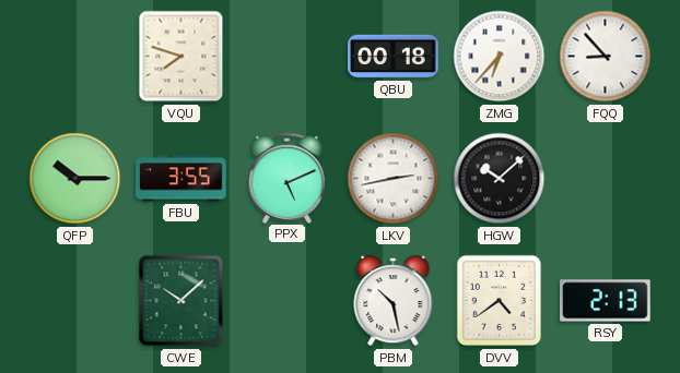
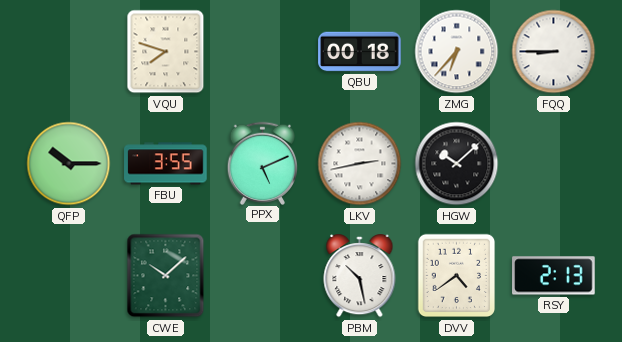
FQQ: 8:53 -> 8:45 (554, 52)
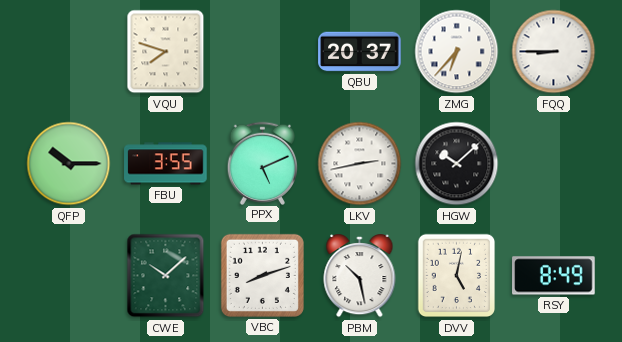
QBU: 00:18 -> 20:37 (360, 52)
VBC: none -> 8:12 (262, 275)
DVV: 4:39 -> 5:02 (457, 276)
RSY: 2:13 -> 8:49 (554, 276)
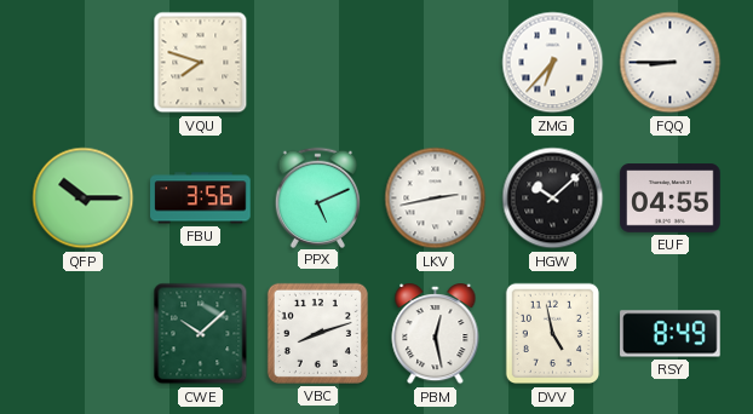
QBU: 20:37 -> none (360, 52)
FBU: 3:55 -> 3:56 (201, 199)
EUF: none -> 04:55 (671, 199)
PBM: 10:28 -> 12:28 (436, 335)
DVV: 5:02 -> 4:58 (553, 334)
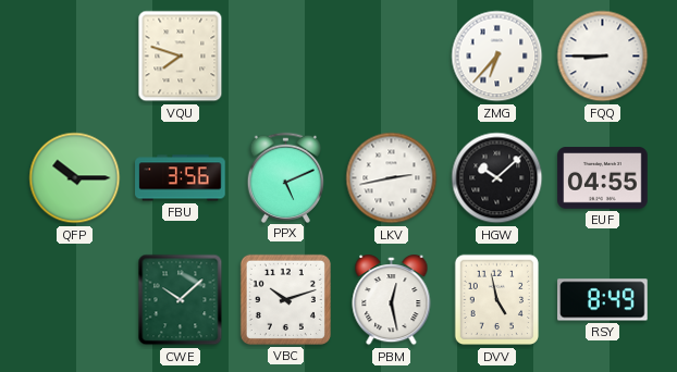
VBC: 8:12 -> 10:12 (285, 299)
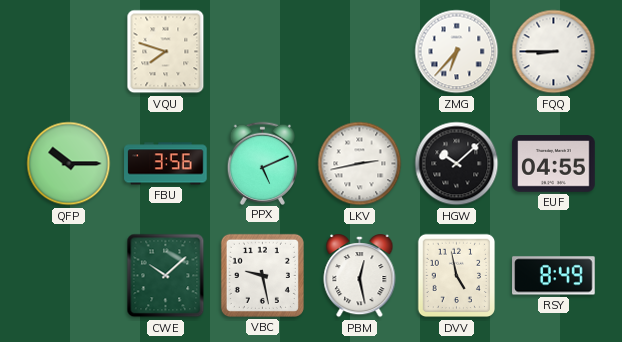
VBC: 10:12 -> 9:28 (262, 275)
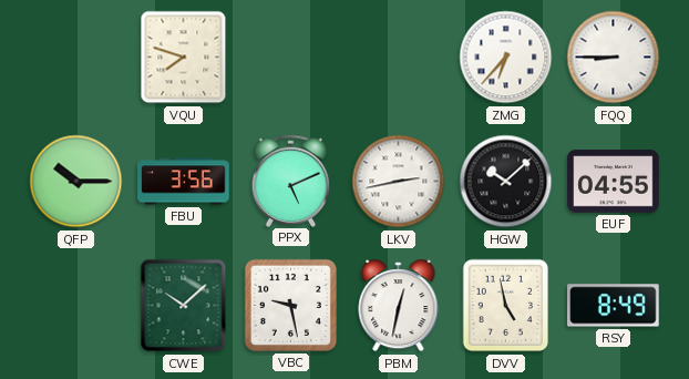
PBM: 12:28 -> 12:32 (399, 307)
